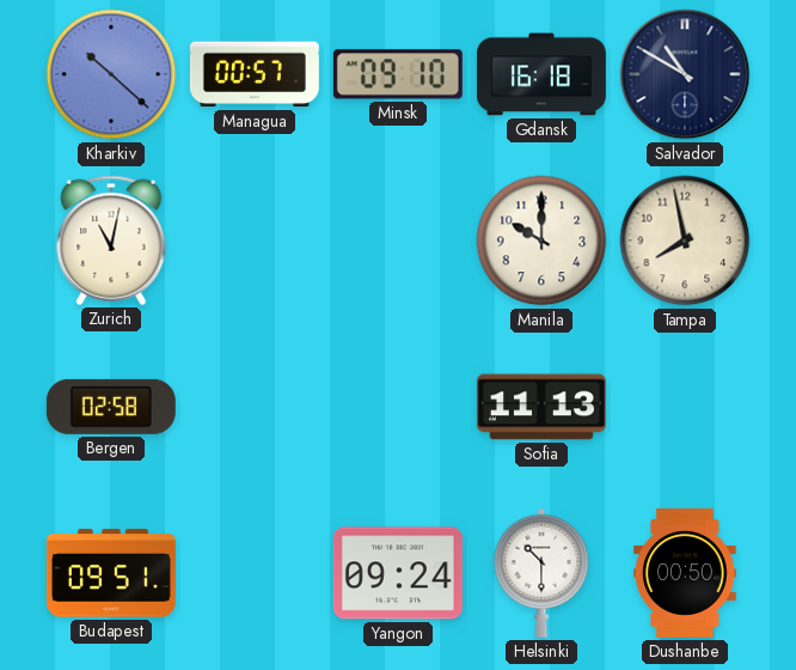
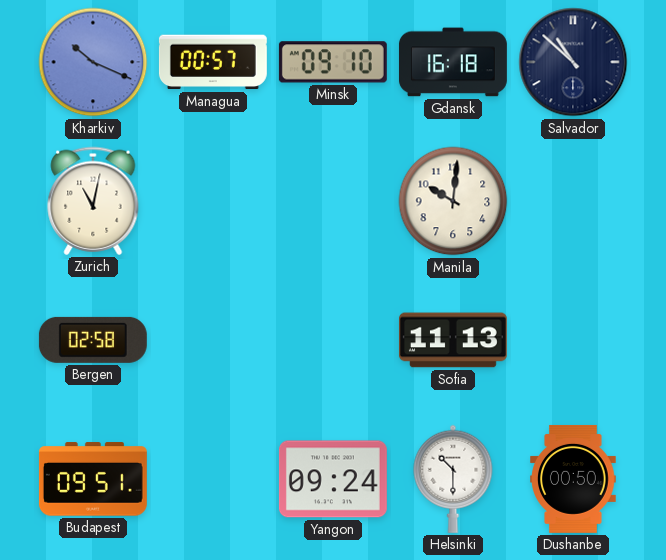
Kharkiv: 10:22 -> 10:19 (93, 62)
Salvador: 10:50 -> 10:52 (573, 62)
Manila: 10:00 -> 10:01 (453, 201)
Tampa: 7:58 -> none (685, 240)
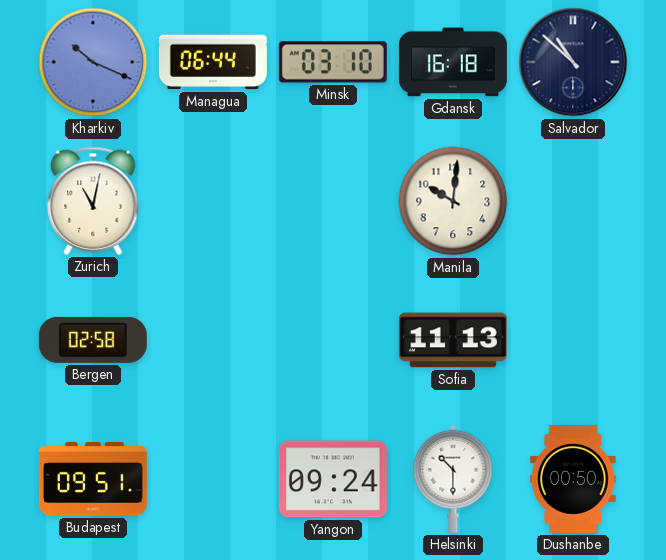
Managua: 00:57 -> 06:44 (213, 62)
Minsk: 09:10 -> 03:10 (333, 62)
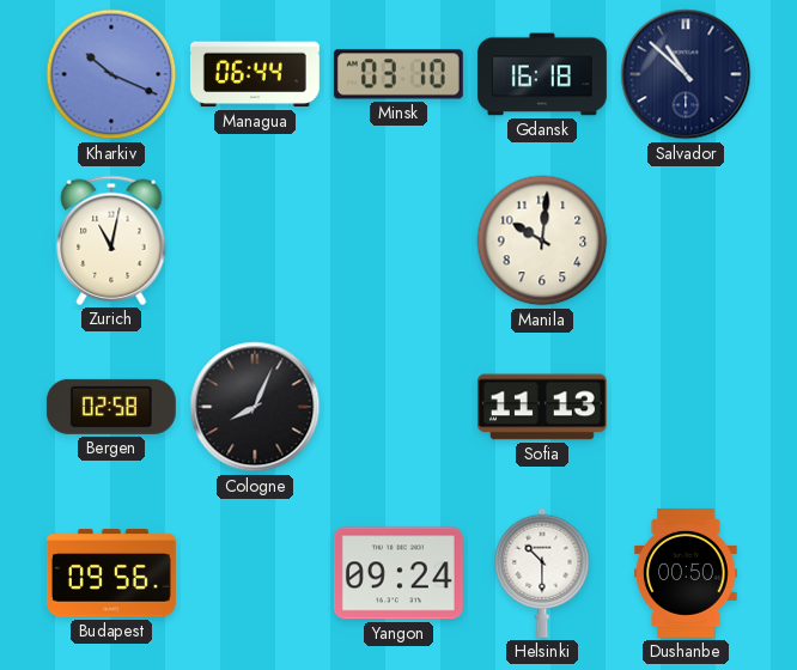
Cologne: none -> 8:04 (255, 407)
Budapest: 09:51 -> 09:56 (111, 573)
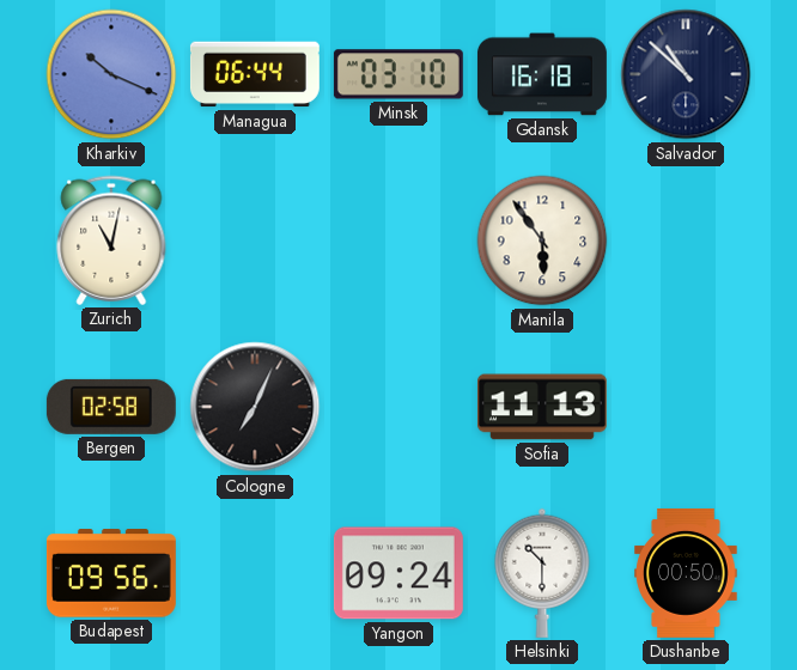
Manila: 10:01 -> 5:54 (542, 240)
Cologne: 8:04 -> 7:04 (255, 407)
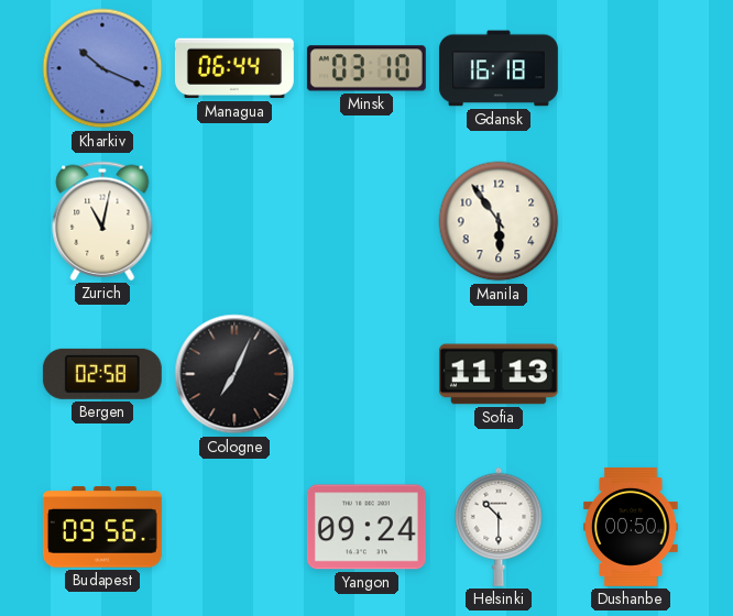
Salvador: 10:52 -> none (686, 74)
